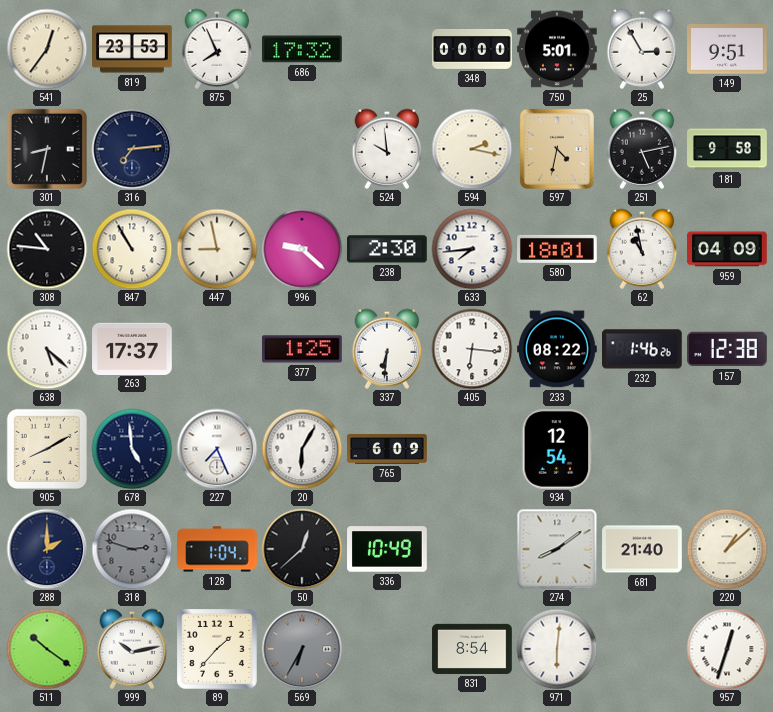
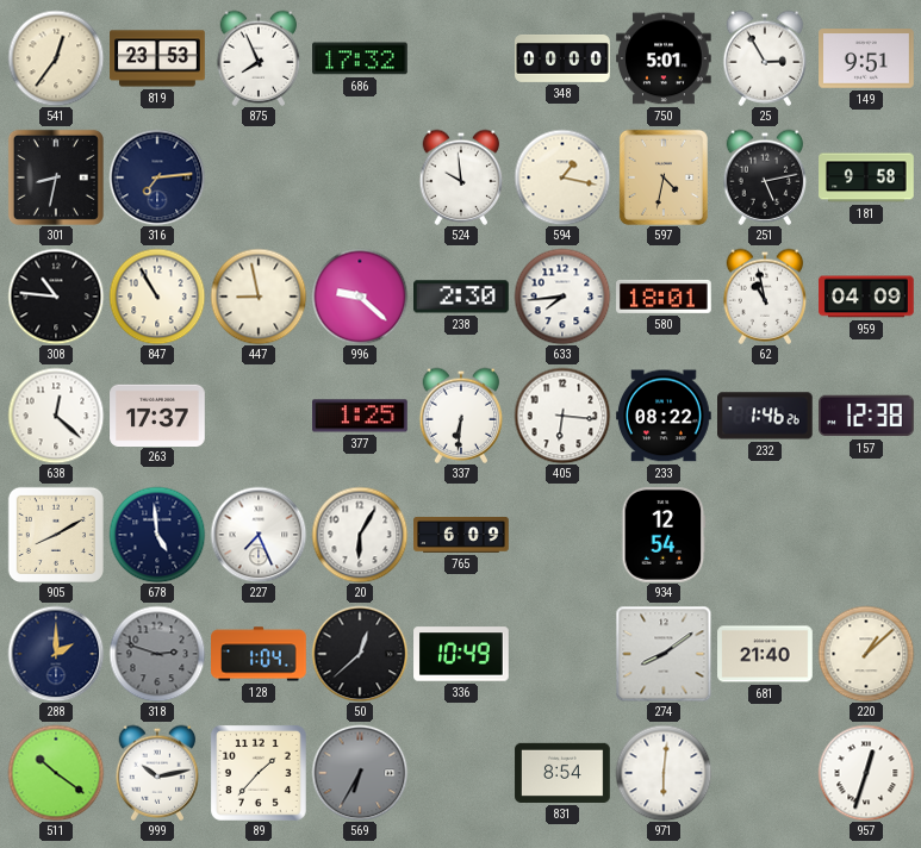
594: 2:17 -> 1:17 (562, 177)
638: 5:22 -> 12:22 (56, 416)
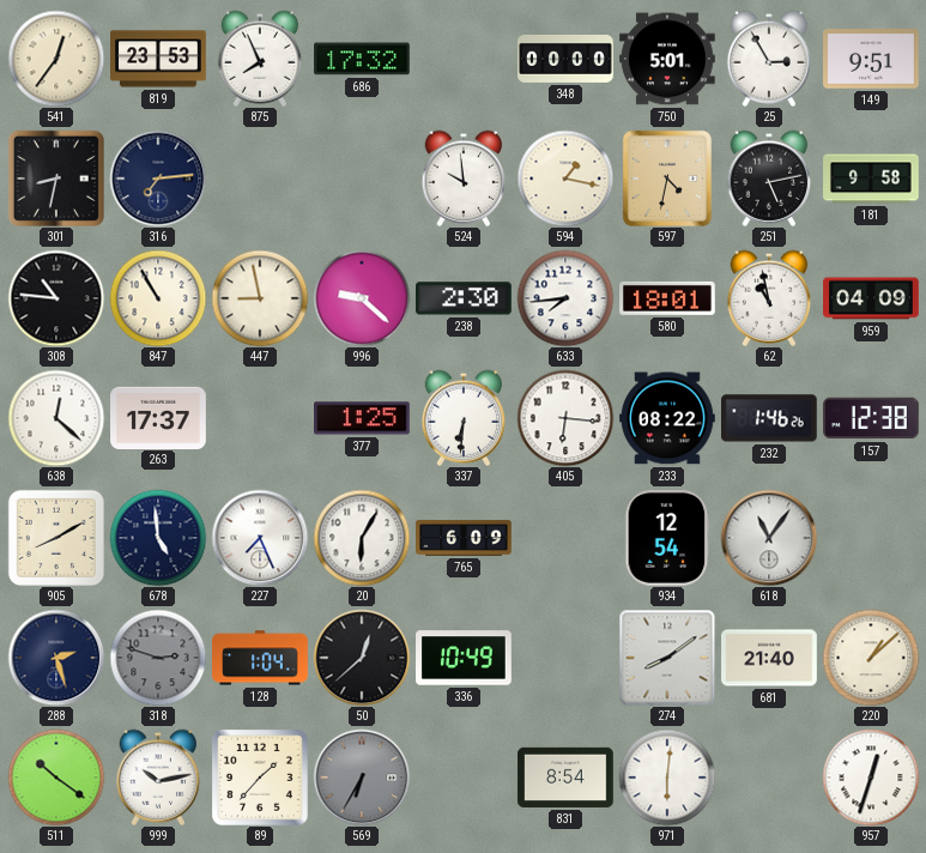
618: none -> 11:06 (769, 538)
288: 2:00 -> 2:27 (56, 658)
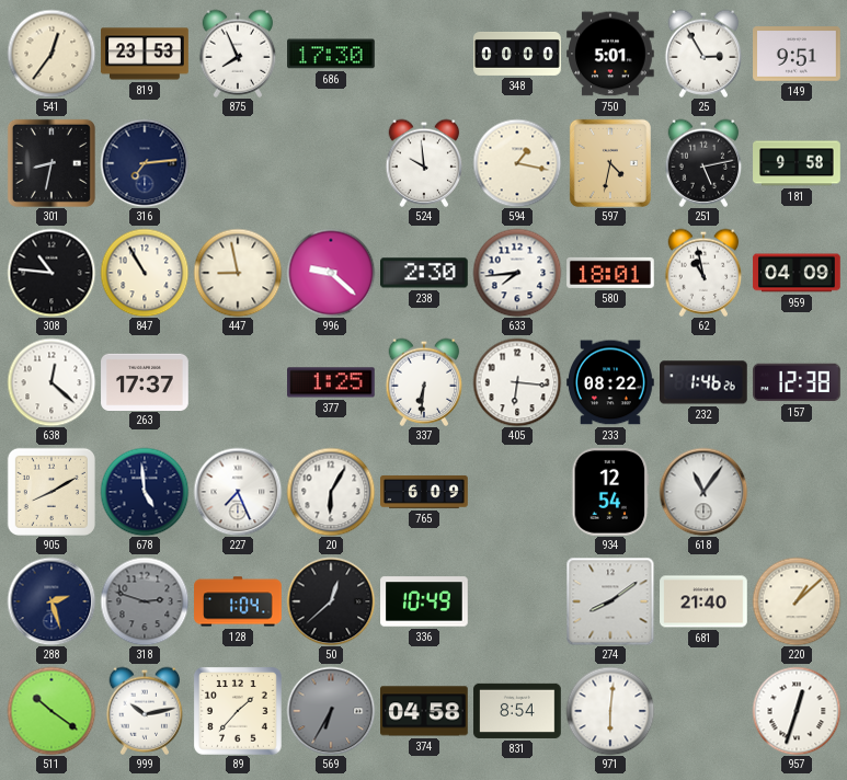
686: 17:32 -> 17:30 (331, 54)
374: none -> 04:58 (425, 711)
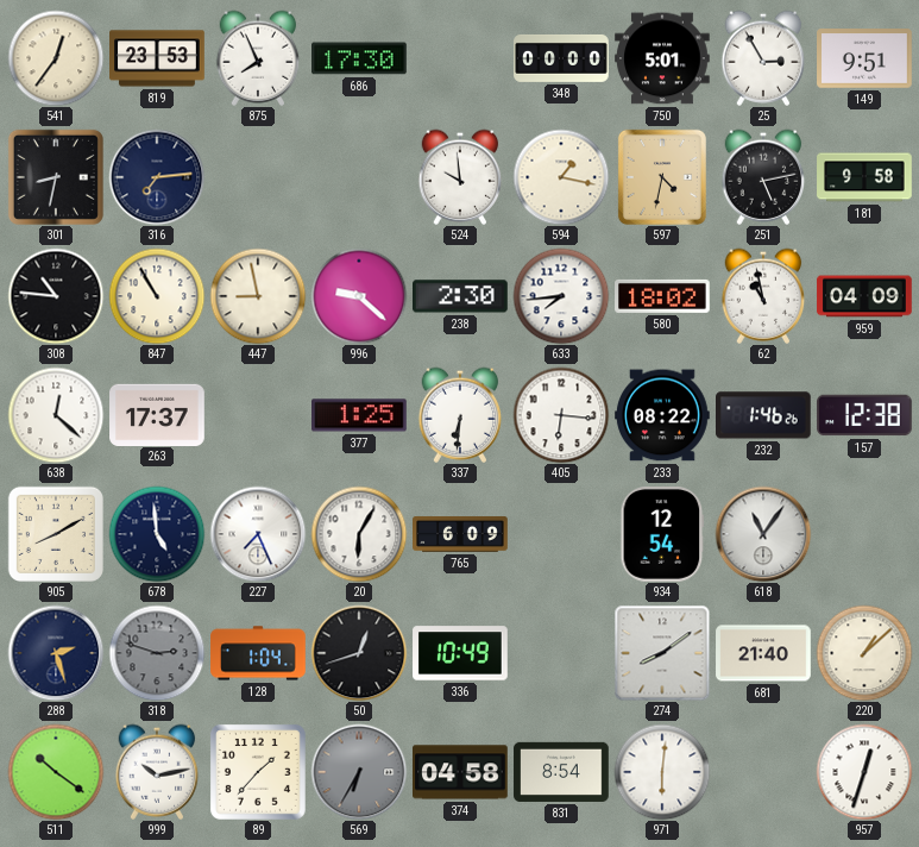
580: 18:01 -> 18:02 (662, 296)
50: 12:38 -> 12:42 (359, 653)
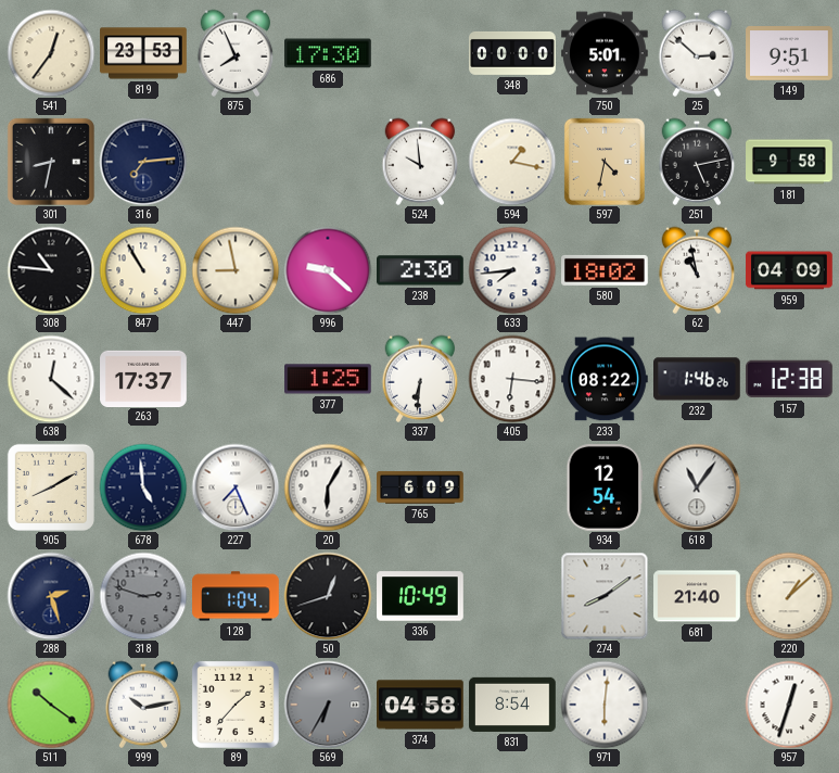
25: 2:55 -> 2:52 (697, 53)
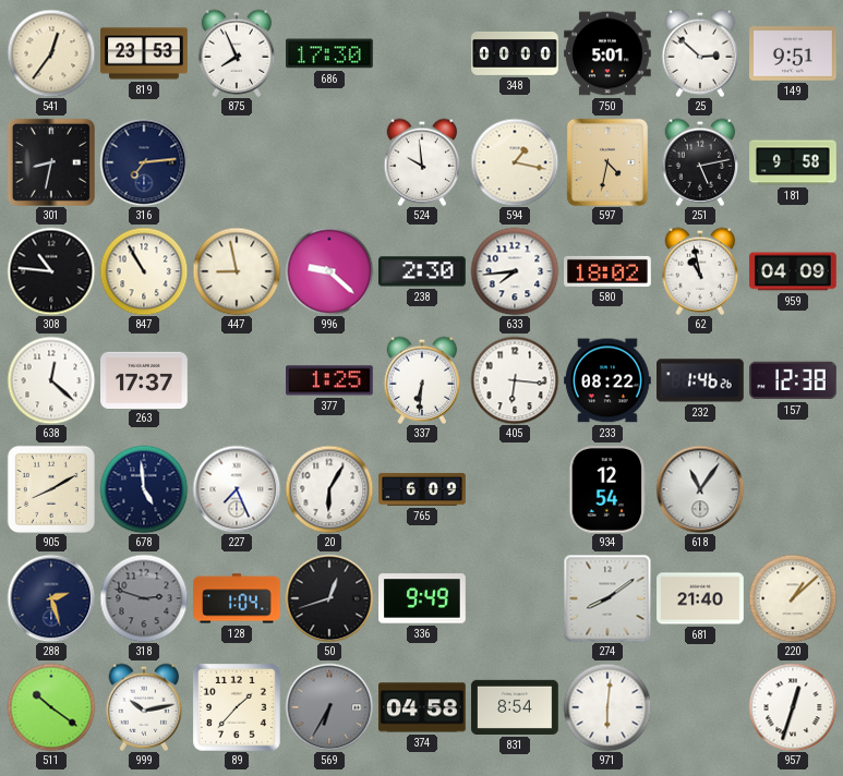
336: 10:49 -> 9:49 (422, 598)
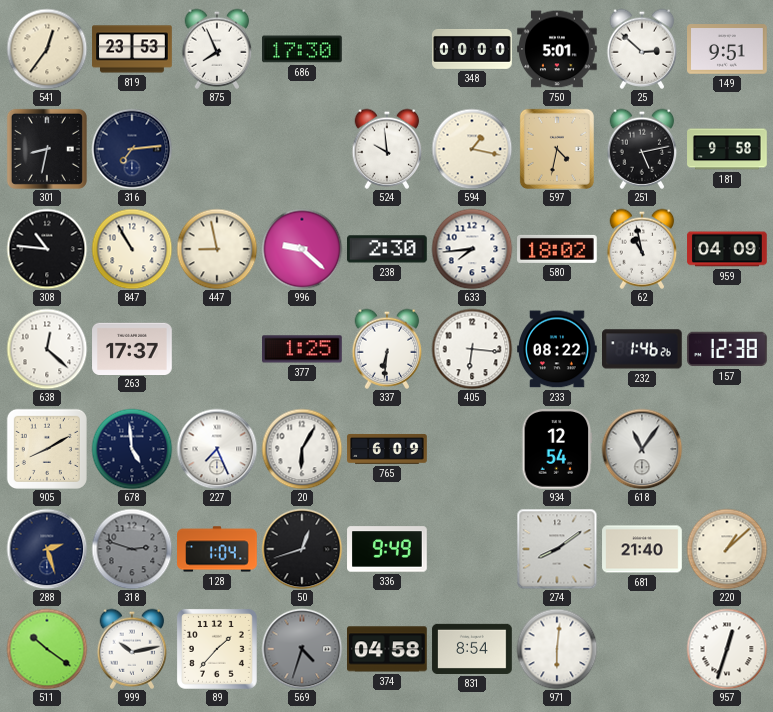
569: 6:35 -> 4:33 (302, 649)
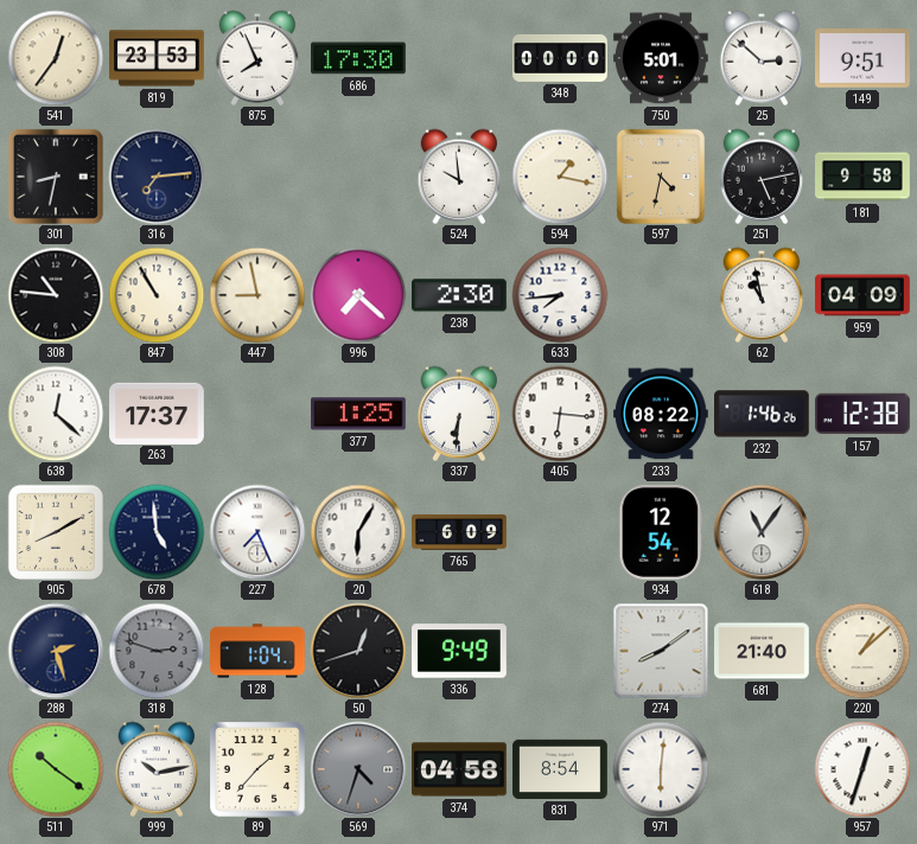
996: 9:22 -> 7:22 (358, 295)
580: 18:02 -> none (557, 249)
